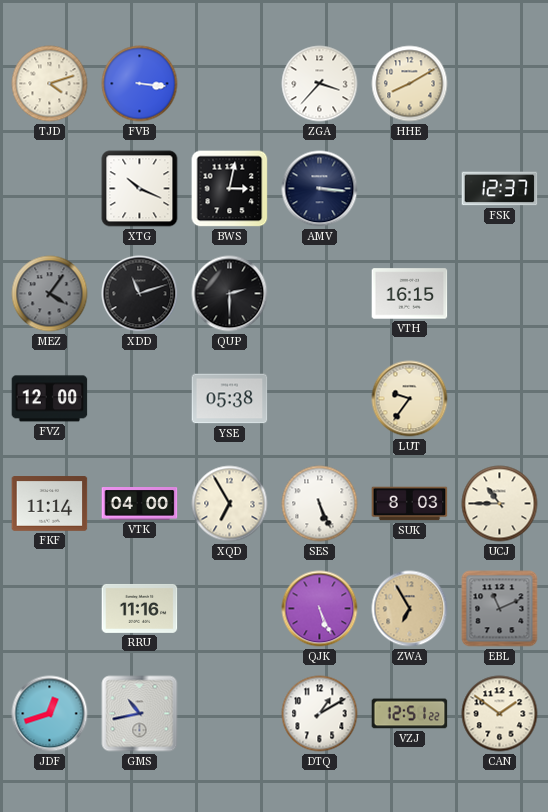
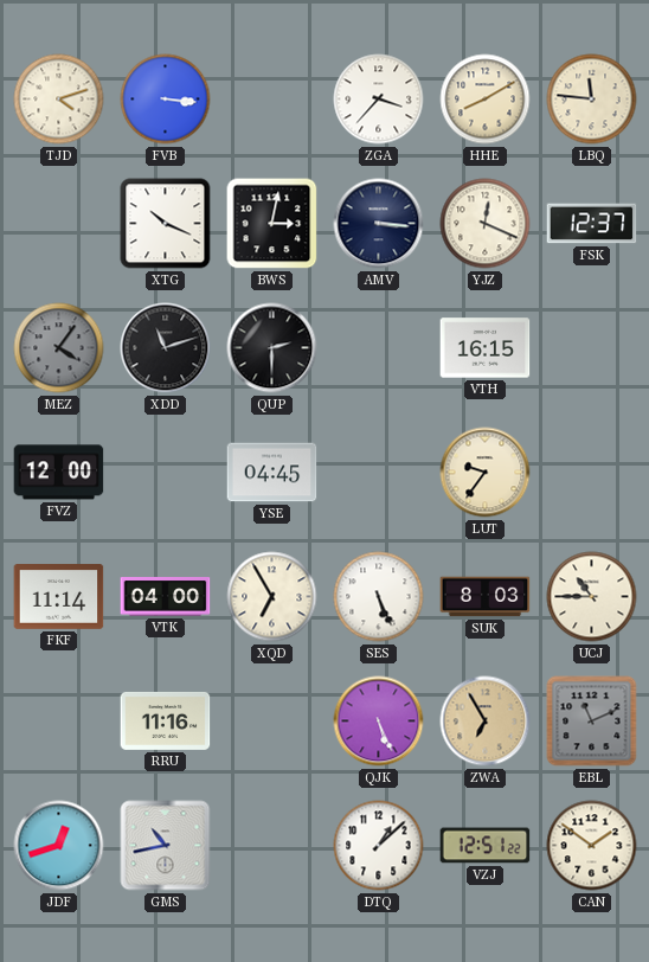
LBQ: none -> 11:46 (592, 100)
YJZ: none -> 12:19 (486, 224)
YSE: 05:38 -> 04:45 (272, 473)
DTQ: 1:10 -> 1:08 (379, 846)
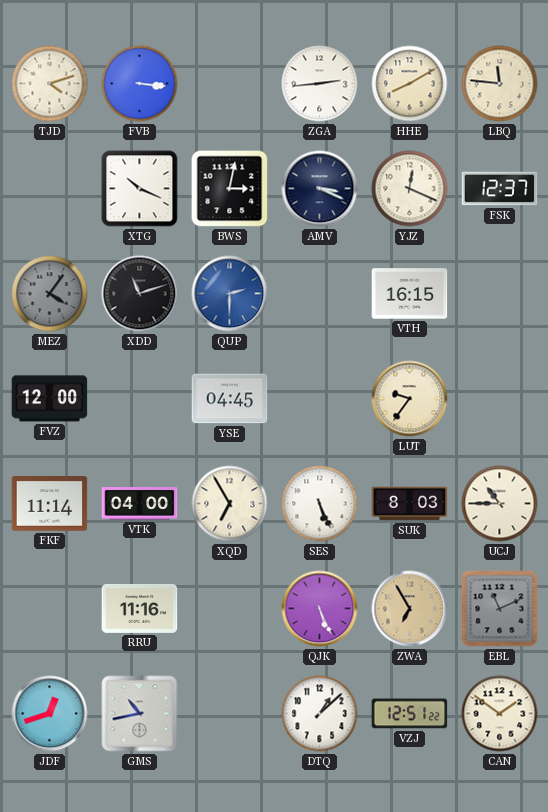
ZGA: 3:37 -> 2:44 (320, 84)
AMV: 3:16 -> 3:19 (320, 189)
QUP dial: black -> blue (230, 294)
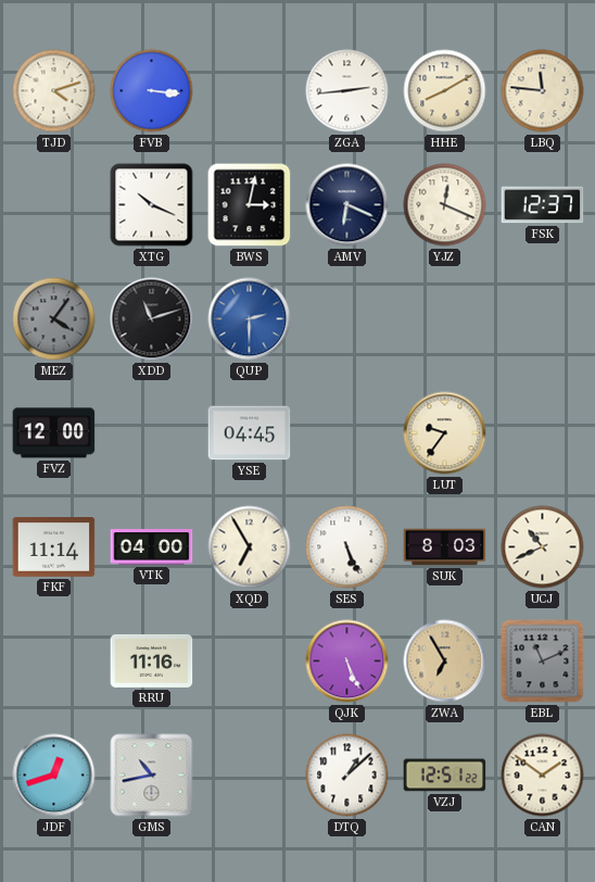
AMV: 3:19 -> 6:19 (347, 205)
VTH: 16:15 -> none (410, 294)
UCJ: 10:45 -> 10:41 (543, 547)
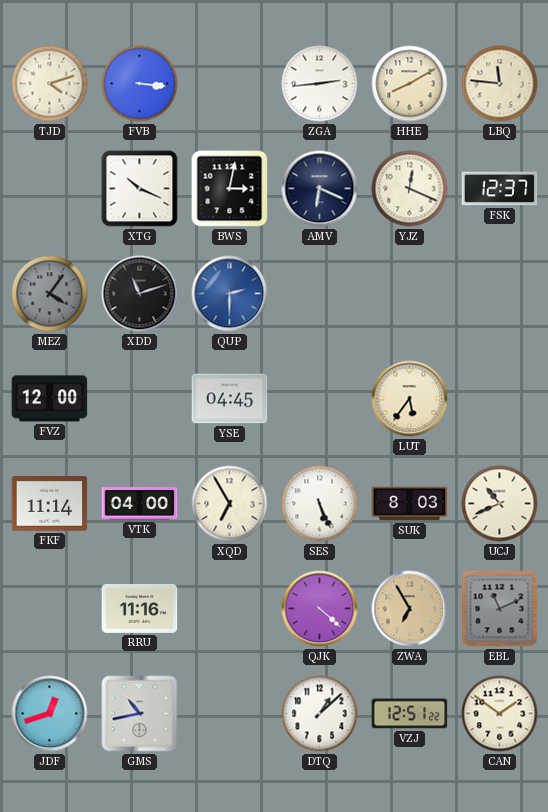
LUT: 9:36 -> 5:36 (410, 399)
QJK: 5:26 -> 4:22 (320, 609)
